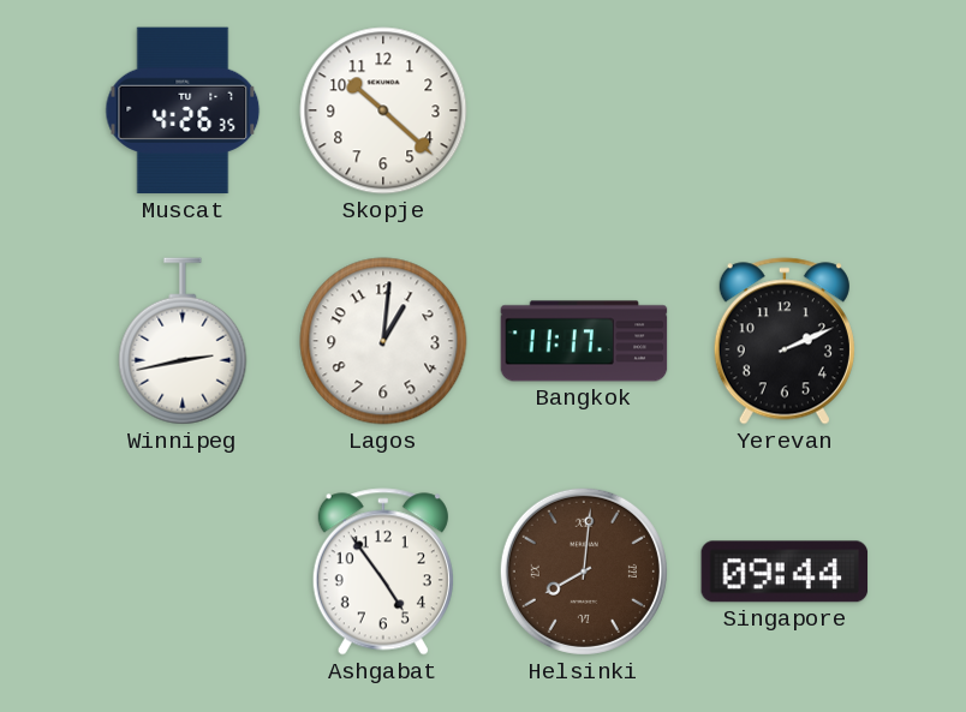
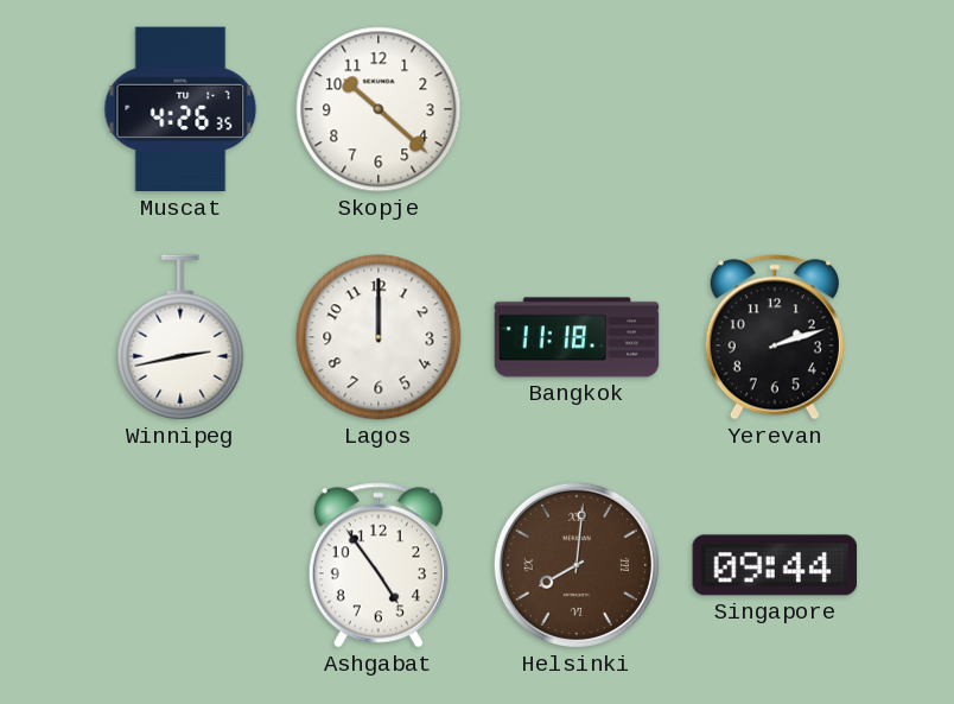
Lagos: 1:01 -> 12:00 (379, 337)
Bangkok: 11:17 -> 11:18 (577, 337)
Yerevan: 2:11 -> 2:12 (775, 337)
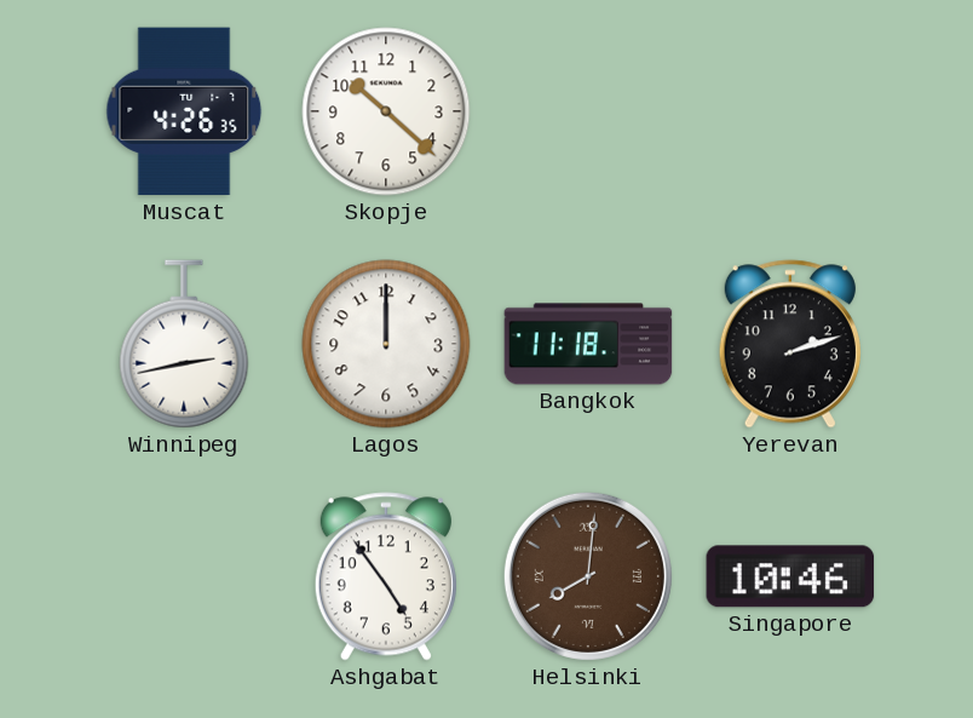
Singapore: 09:44 -> 10:46 (790, 576)
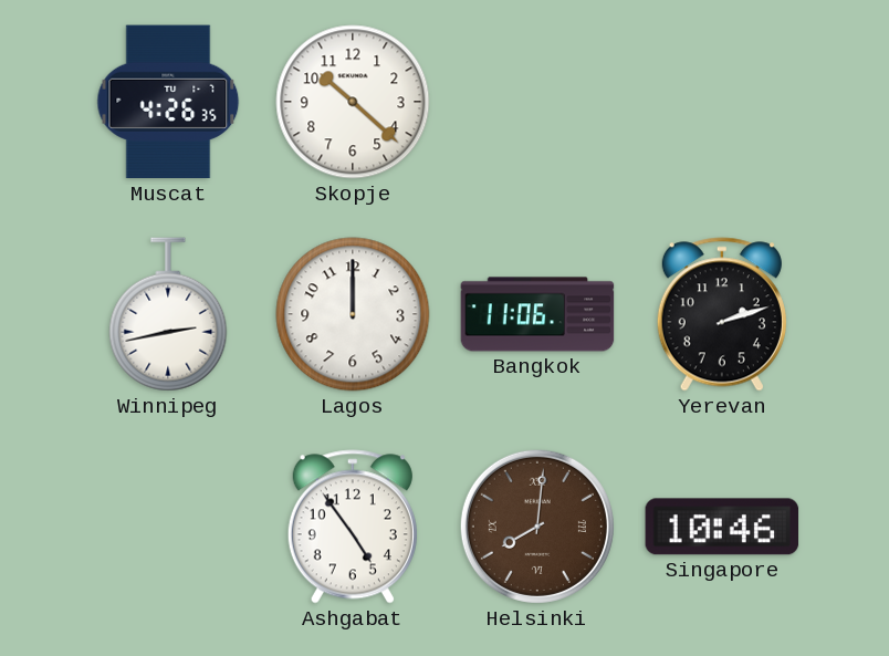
Bangkok: 11:18 -> 11:06 (537, 314)
